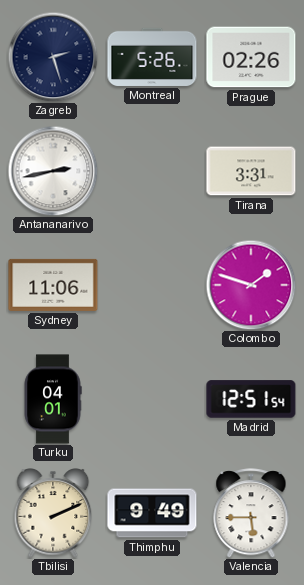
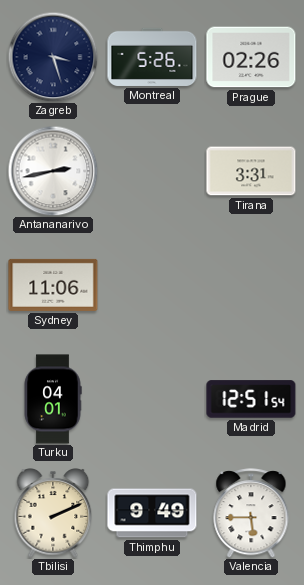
Zagreb: 2:27 -> 3:27 (53, 57)
Colombo: 1:48 -> none (251, 285)
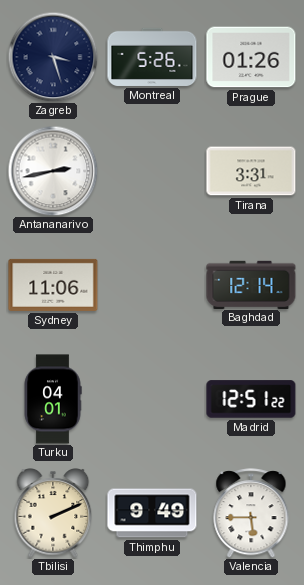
Prague: 02:26 -> 01:26 (251, 57)
Baghdad: none -> 12:14 (251, 284)
Madrid: 12:51:54 -> 12:51:22 (251, 399)
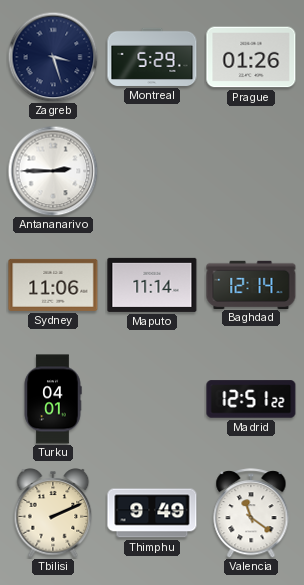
Montreal: 5:26 -> 5:29 (152, 57)
Antananarivo: 2:43 -> 2:45 (53, 171)
Tirana: 3:31 -> none (251, 171)
Maputo: none -> 11:14 (152, 285)
Valencia: 5:45 -> 11:21 (251, 513)
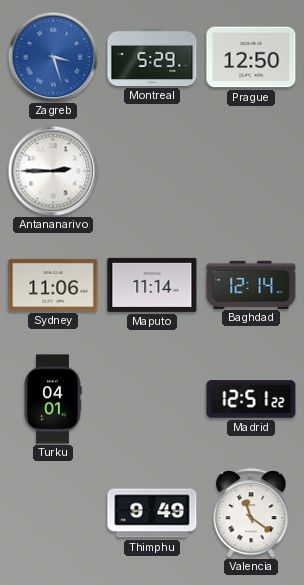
Zagreb dial: navy -> blue (53, 57)
Prague: 01:26 -> 12:50 (251, 57)
Tbilisi: 2:11 -> none (53, 513)
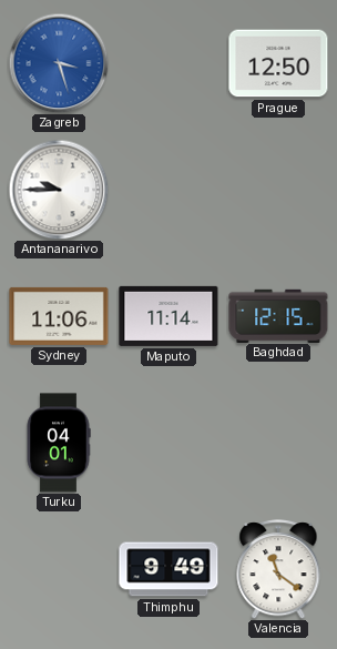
Montreal: 5:29 -> none (152, 57)
Antananarivo: 2:45 -> 9:45 (59, 190)
Baghdad: 12:14 -> 12:15 (278, 315)
Madrid: 12:51 -> none (251, 399)
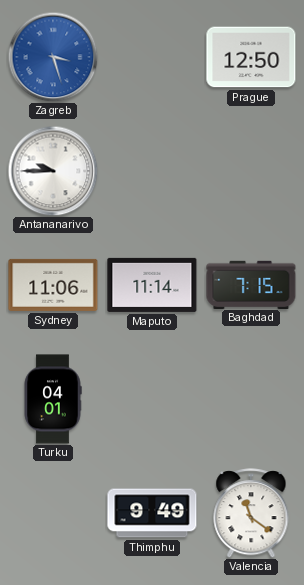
Baghdad: 12:15 -> 7:15 (251, 284)
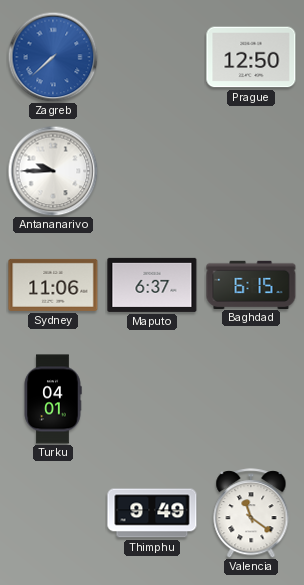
Zagreb: 3:27 -> 7:38 (53, 57)
Maputo: 11:14 -> 6:37 (152, 285)
Baghdad: 7:15 -> 6:15 (251, 284)
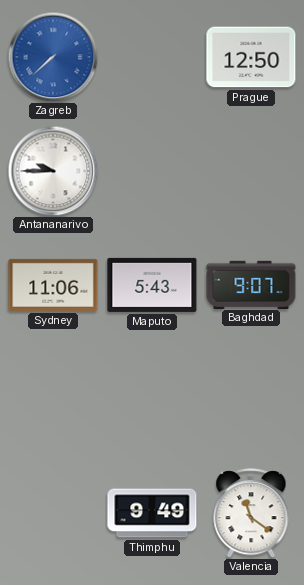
Maputo: 6:37 -> 5:43 (152, 285)
Baghdad: 6:15 -> 9:07 (251, 284)
Turku: 04:01 -> none (53, 399)
